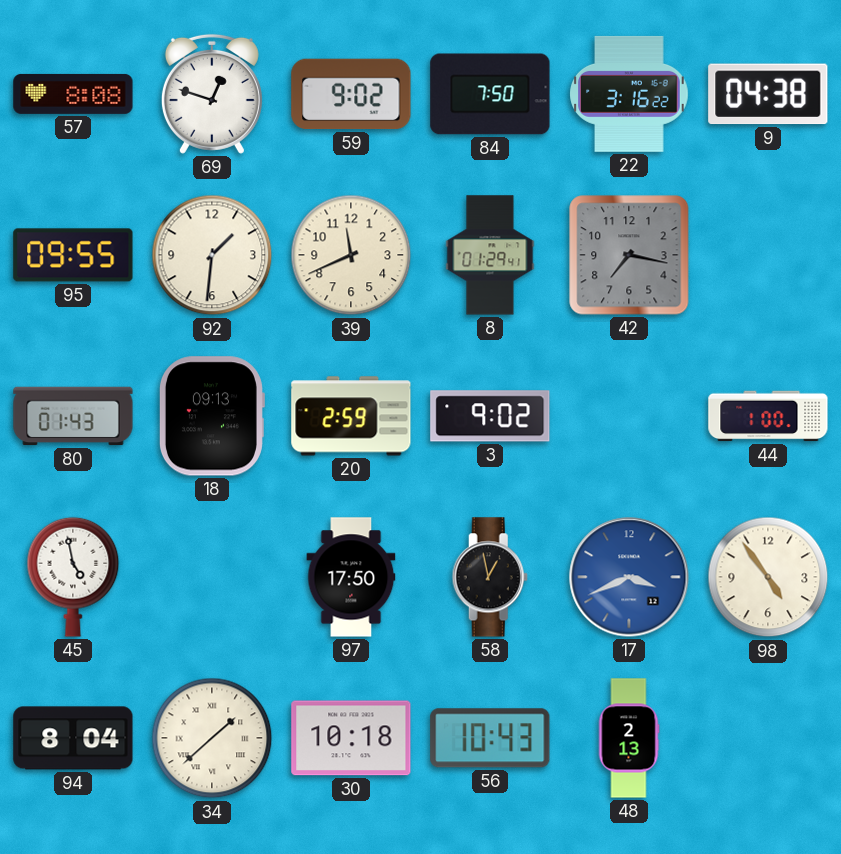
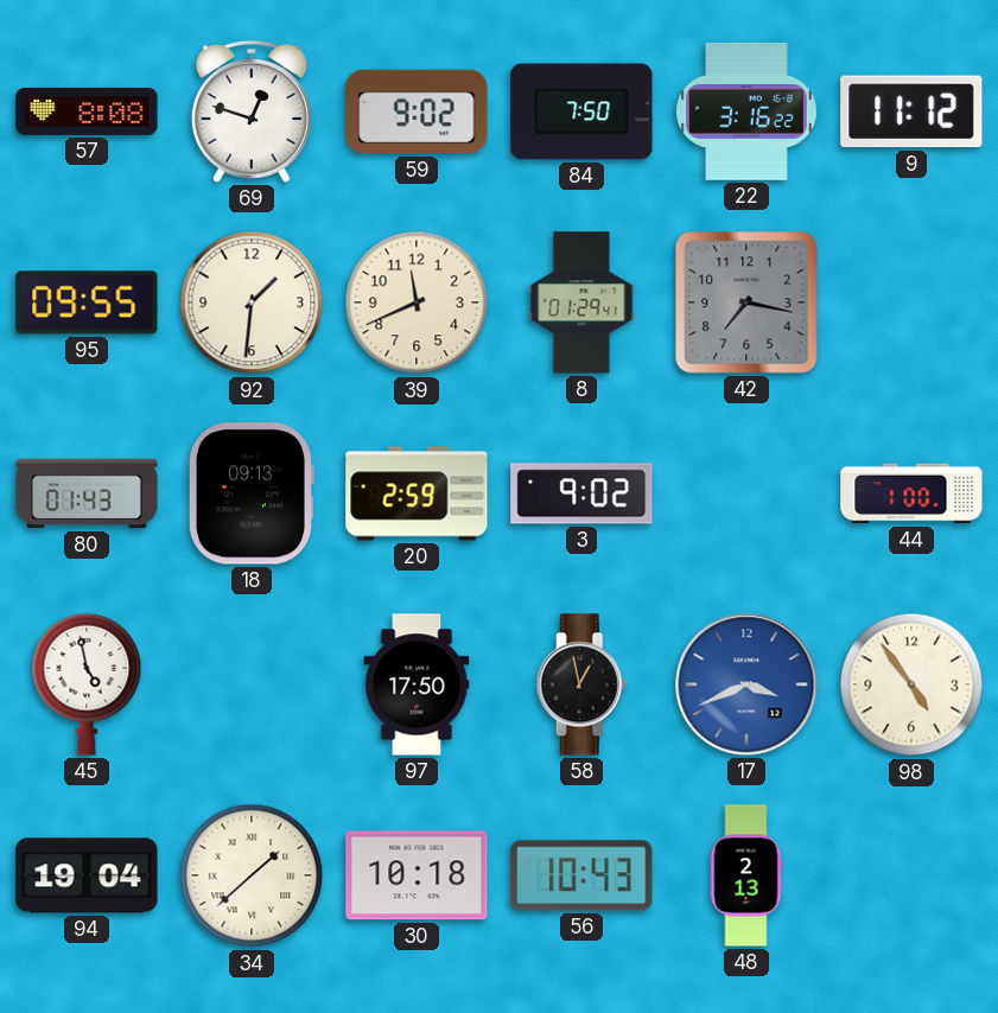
9: 04:38 -> 11:12 (911, 112)
94: 8:04 -> 19:04 (87, 875)
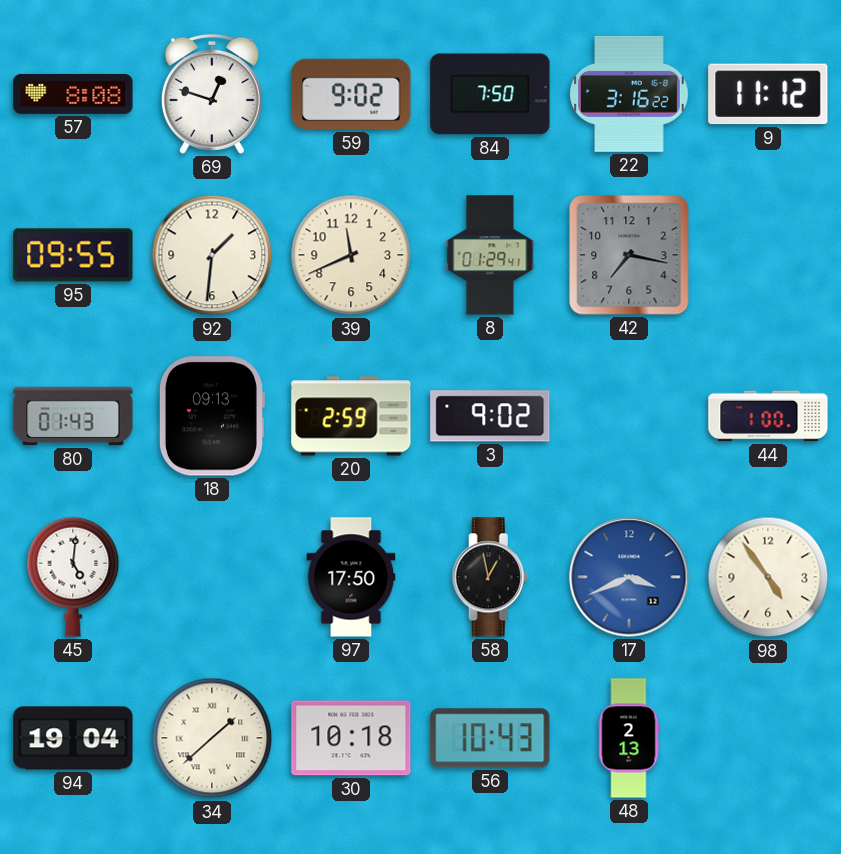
45: 4:58 -> 5:01 (73, 577)
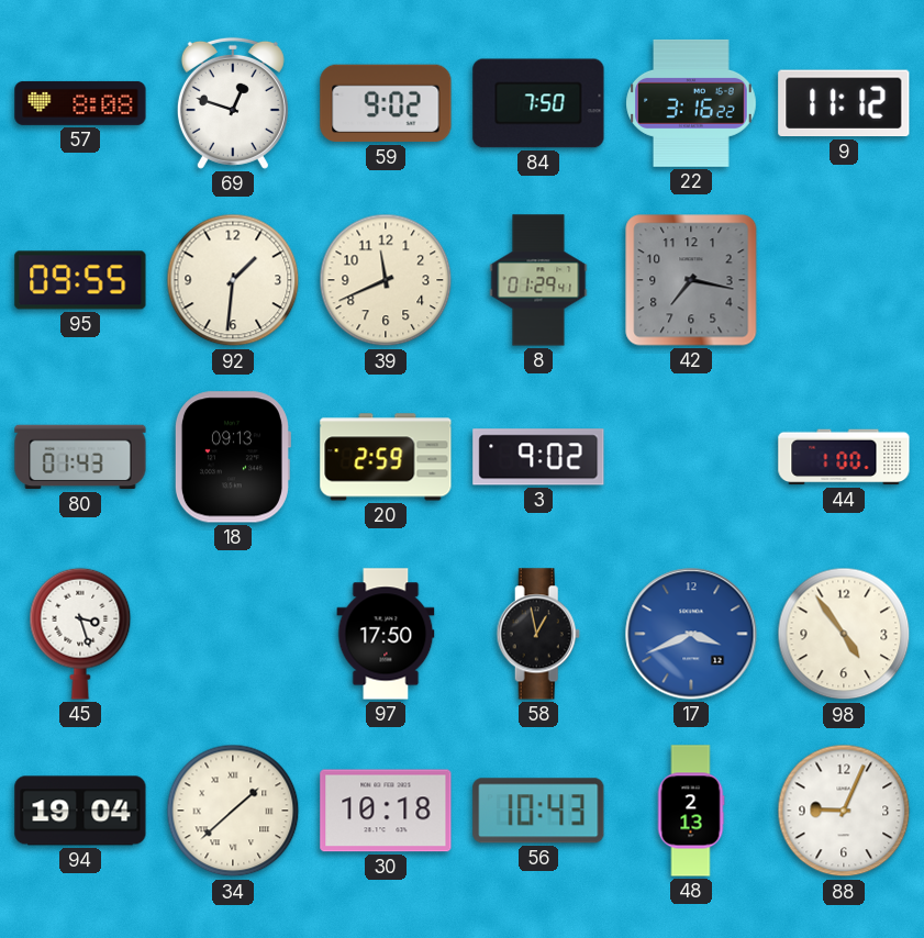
45: 5:01 -> 3:27 (80, 634)
88: none -> 9:04 (844, 811)
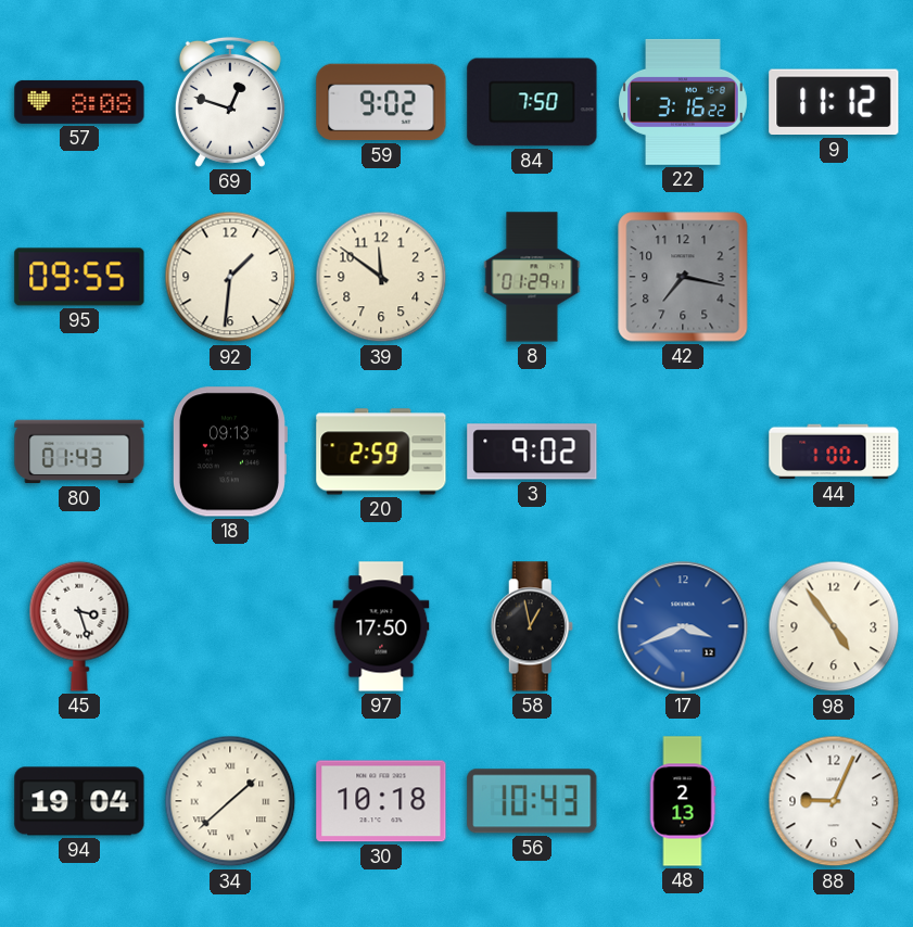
39: 11:41 -> 11:51 (381, 277)
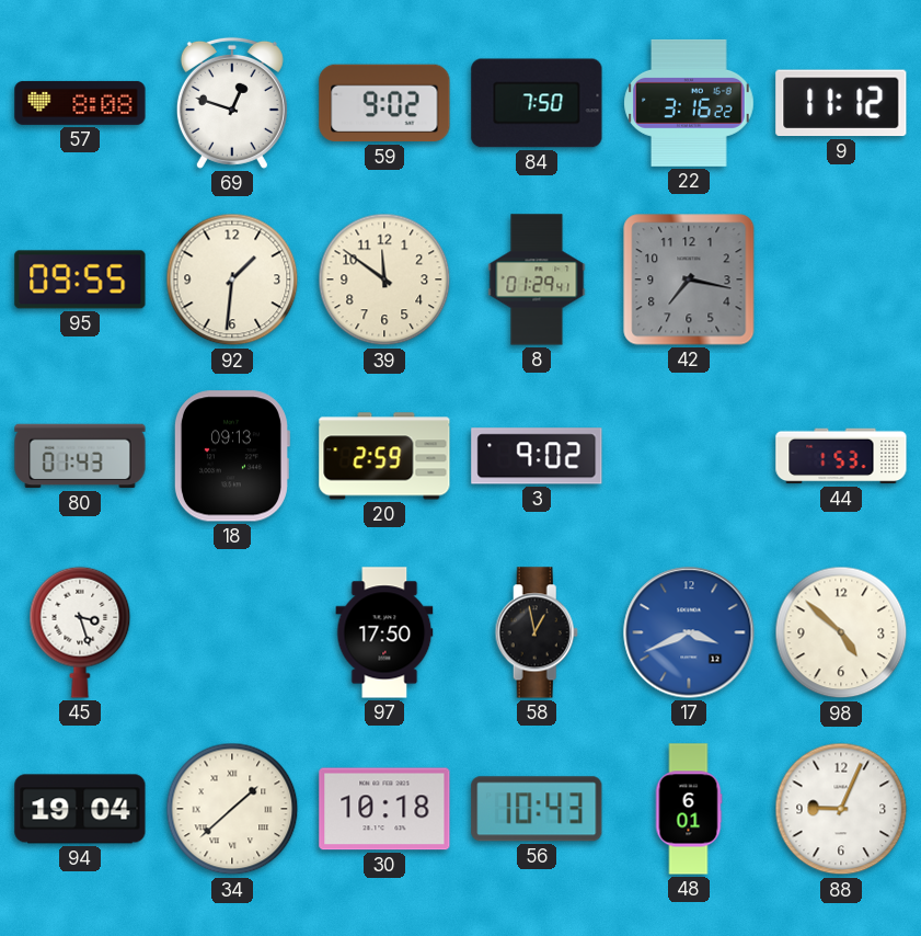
44: 1:00 -> 1:53 (841, 456)
98: 4:54 -> 4:52 (841, 632)
48: 2:13 -> 6:01 (689, 809)
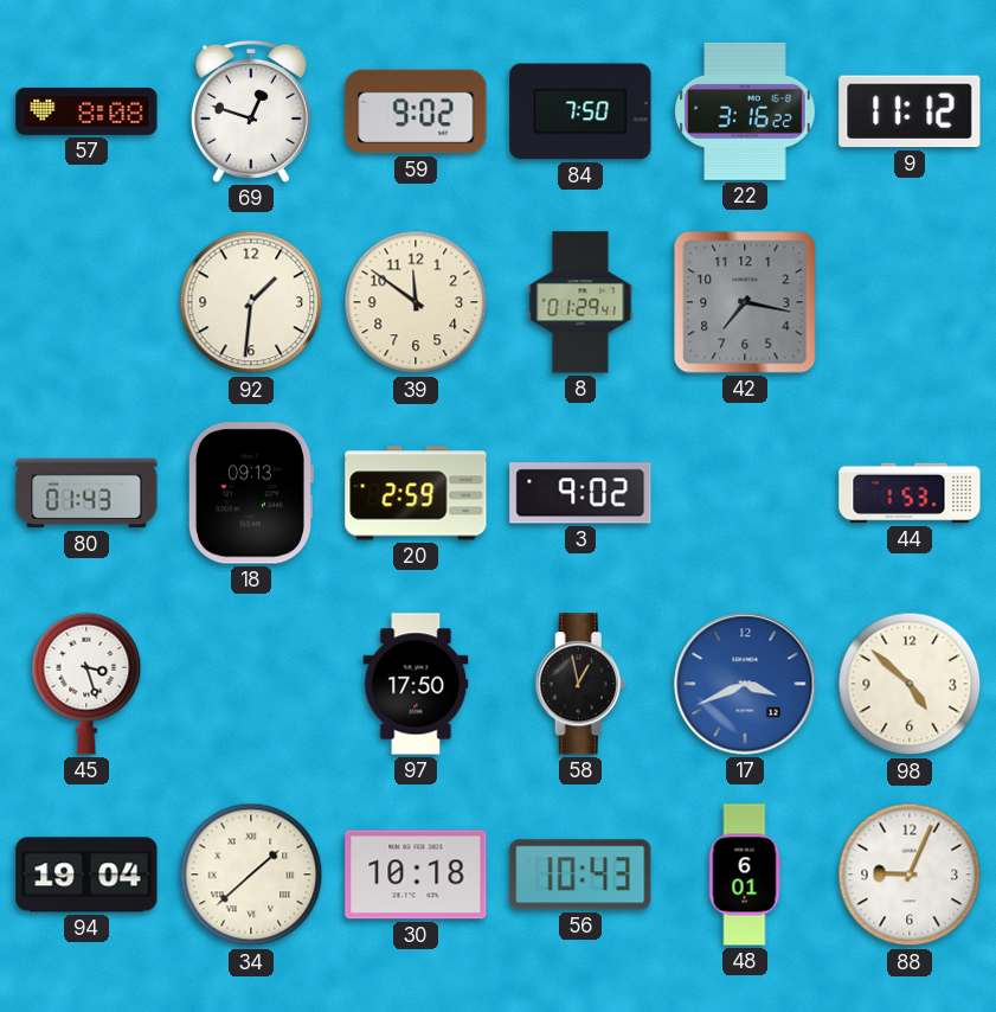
95: 09:55 -> none (80, 279)
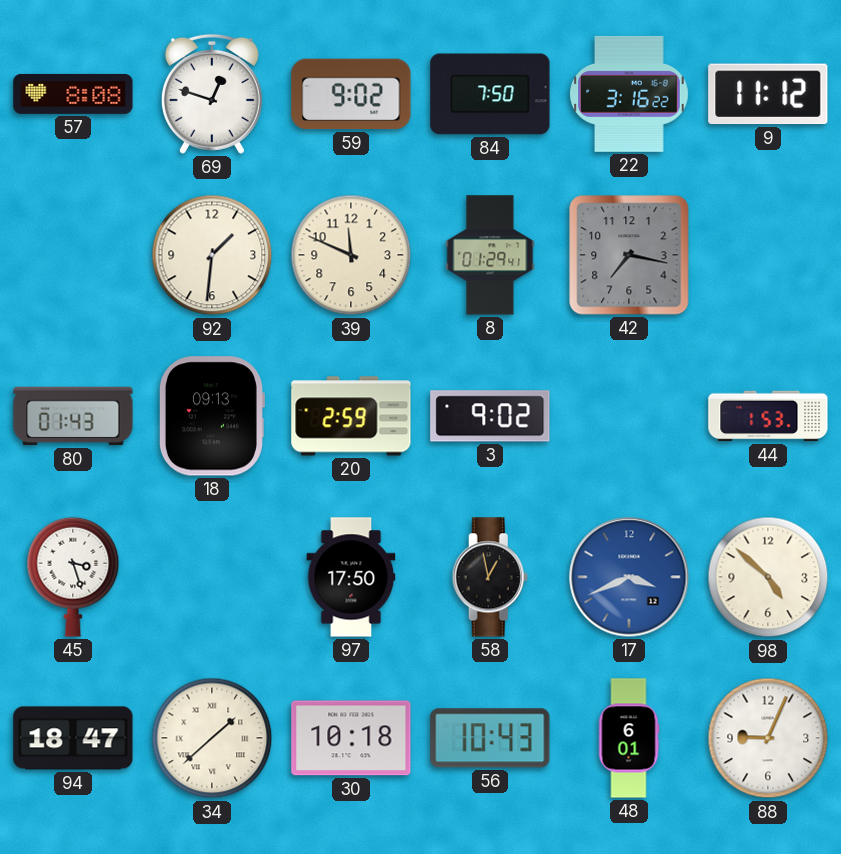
39: 11:51 -> 11:49 (351, 255)
94: 19:04 -> 18:47 (73, 738)
